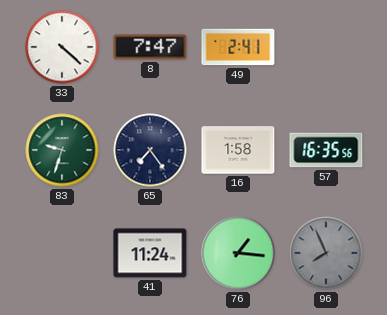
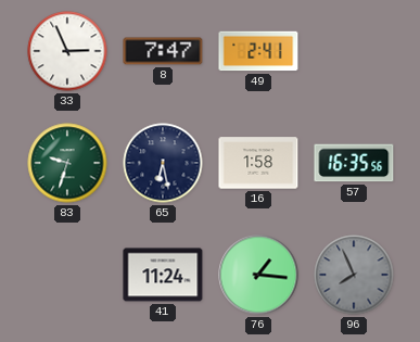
33: 4:22 -> 2:56 (67, 51)
65: 7:24 -> 6:28 (163, 163)
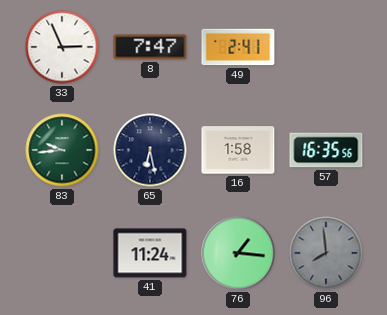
83: 9:33 -> 9:44 (62, 150)
96: 7:56 -> 7:59 (326, 253)
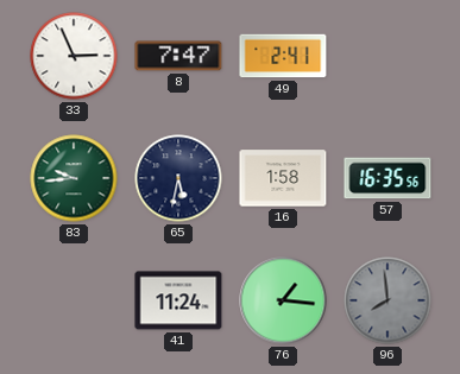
65: 6:28 -> 5:32 (178, 178)
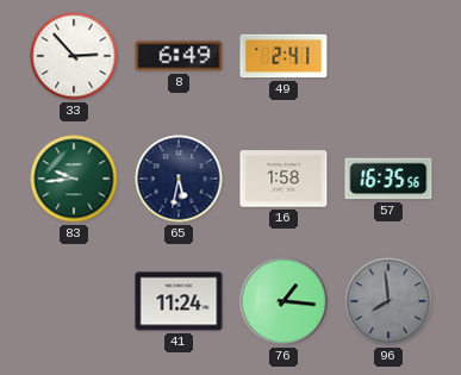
33: 2:56 -> 2:53 (74, 56)
8: 7:47 -> 6:49 (179, 56)
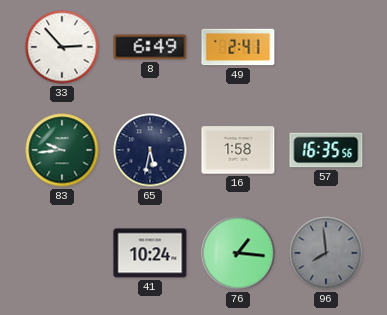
41: 11:24 -> 10:24 (150, 253)
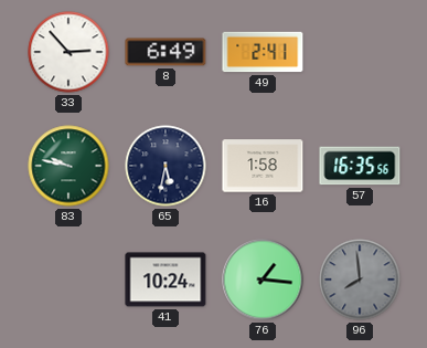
83: 9:44 -> 9:47 (68, 166)
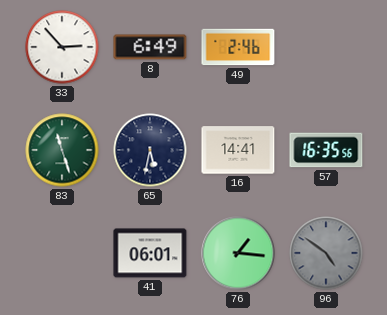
49: 2:41 -> 2:46 (238, 47)
83: 9:47 -> 11:27 (62, 150)
16: 1:58 -> 14:41 (238, 150)
41: 10:24 -> 06:01 (150, 253)
96: 7:59 -> 4:51 (326, 253)
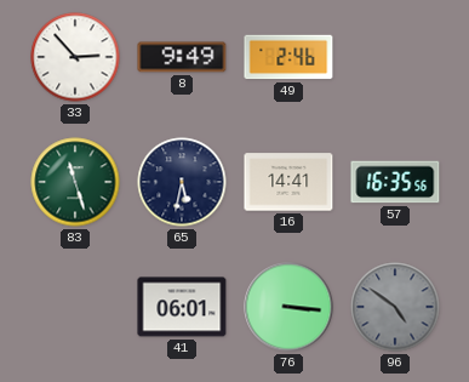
8: 6:49 -> 9:49 (182, 57)
76: 1:16 -> 3:16 (288, 307)
